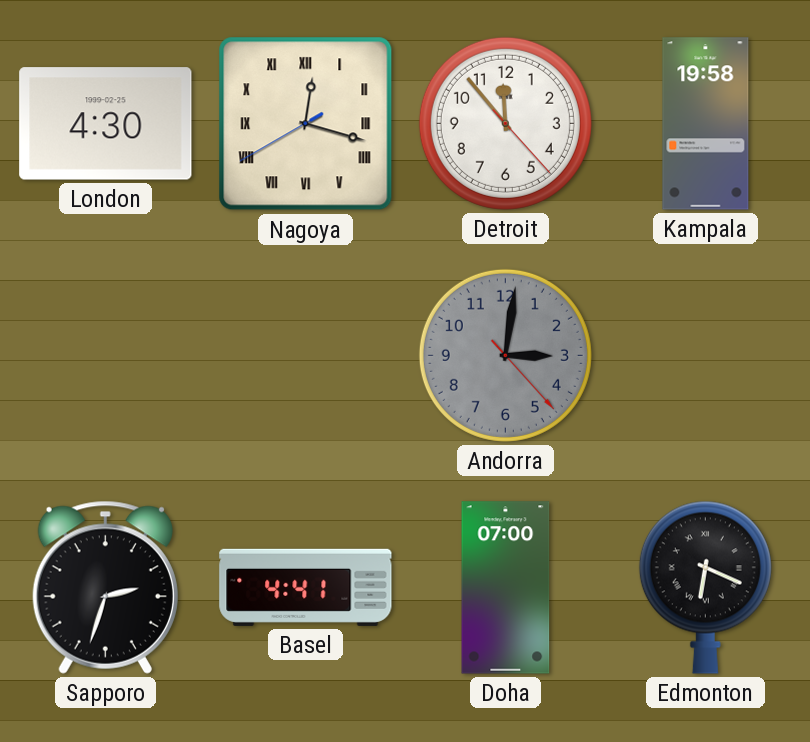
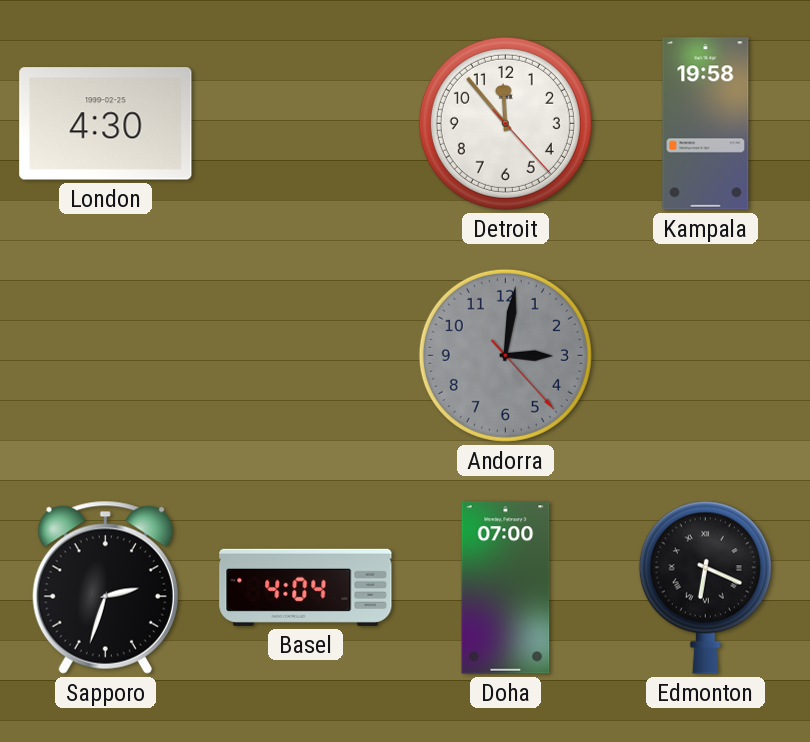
Nagoya: 12:17 -> none (306, 124)
Basel: 4:41 -> 4:04 (306, 587)
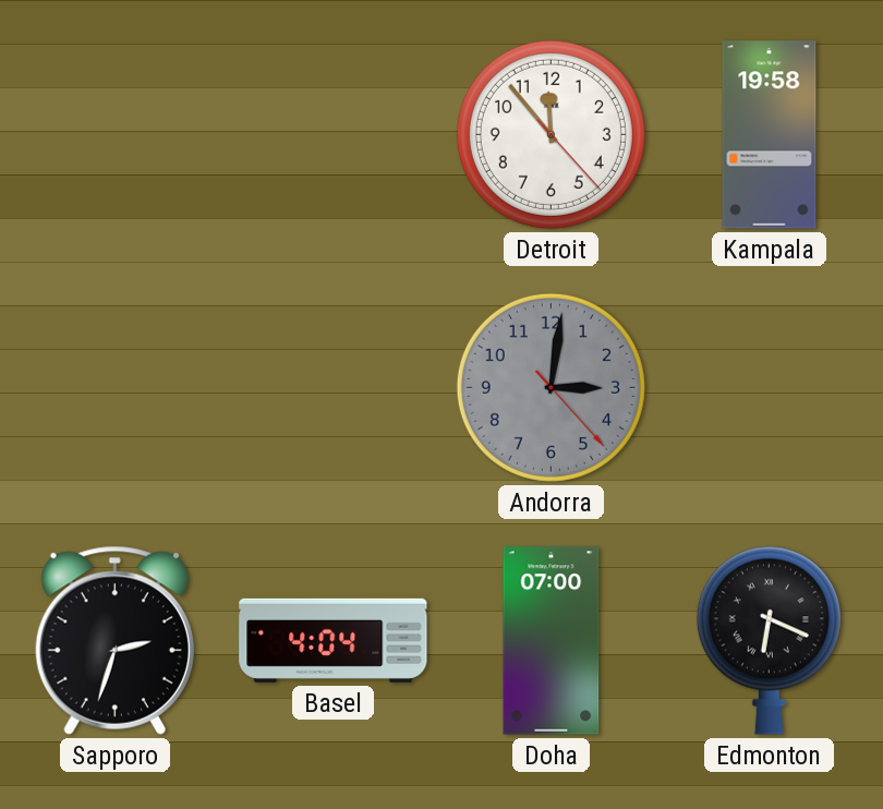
London: 4:30 -> none (106, 124)
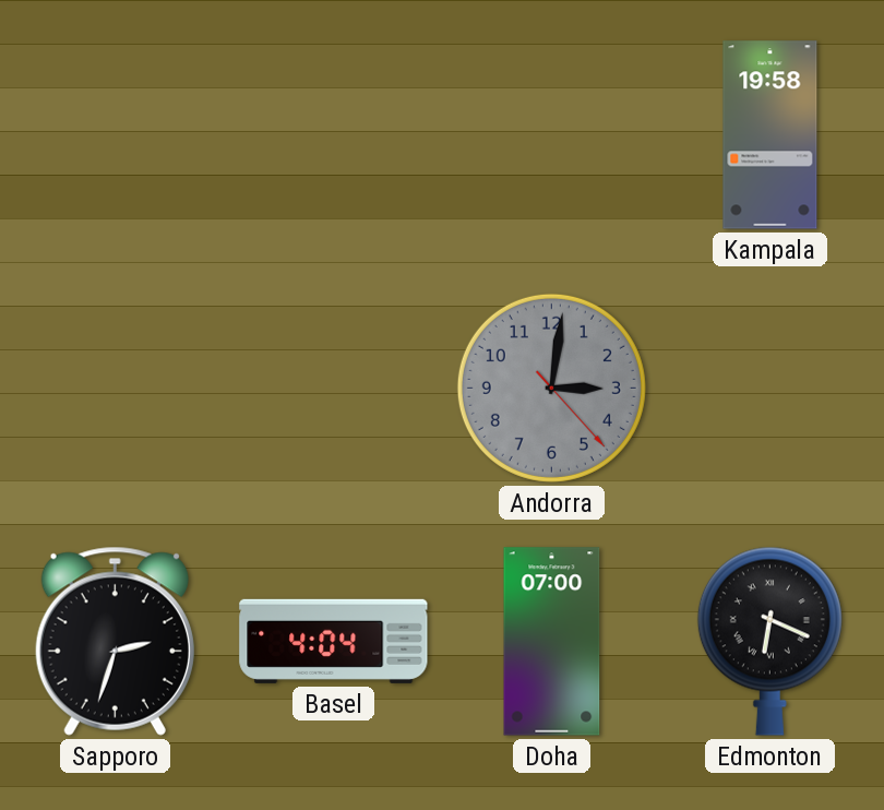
Detroit: 11:53 -> none (551, 134)
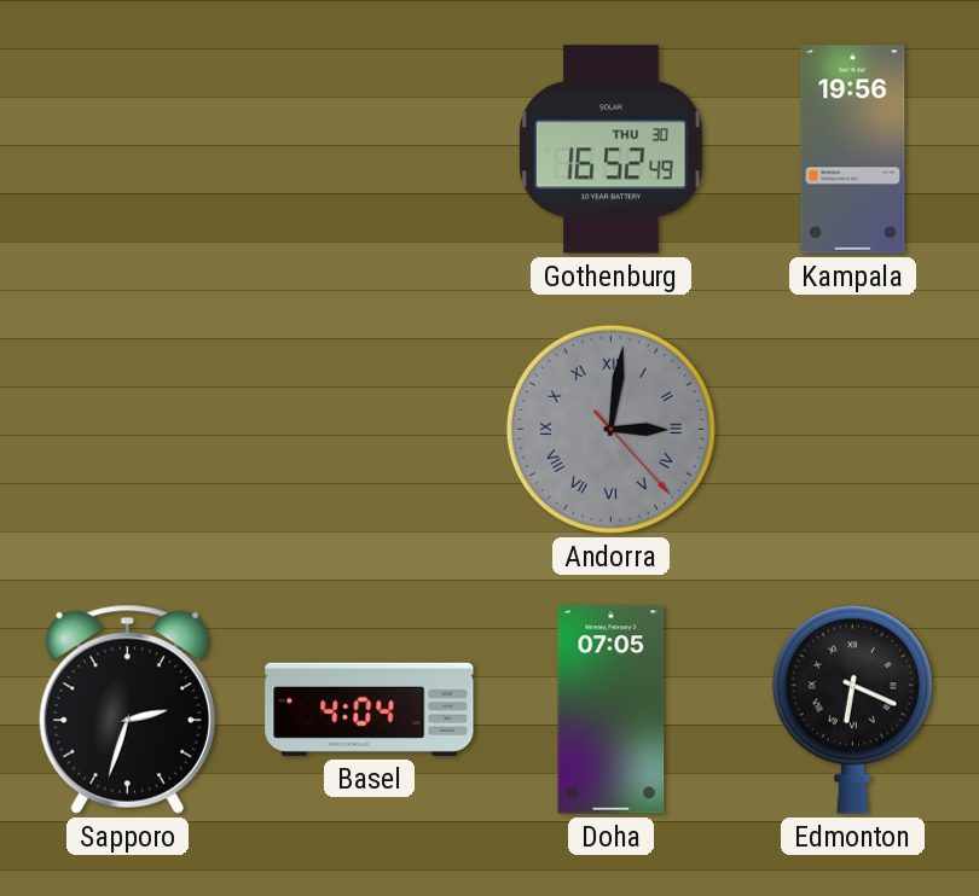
Gothenburg: none -> 16:52 (610, 150)
Kampala: 19:58 -> 19:56 (853, 150)
Andorra numerals: Arabic -> Roman (610, 429)
Doha: 07:00 -> 07:05 (612, 710)
